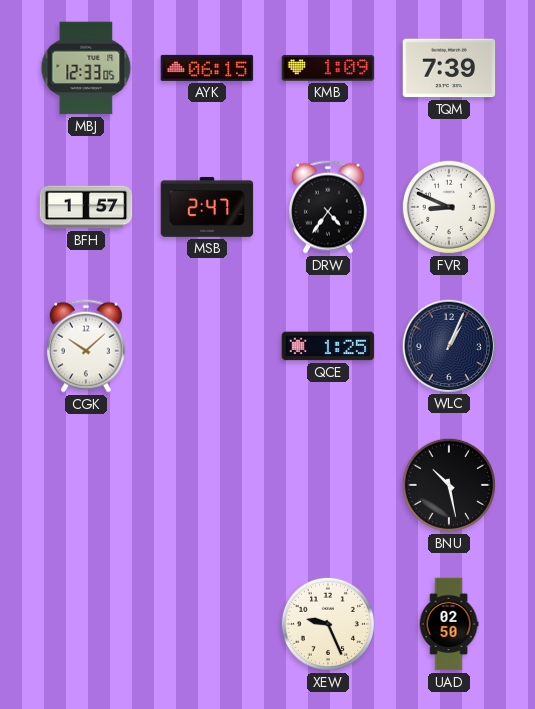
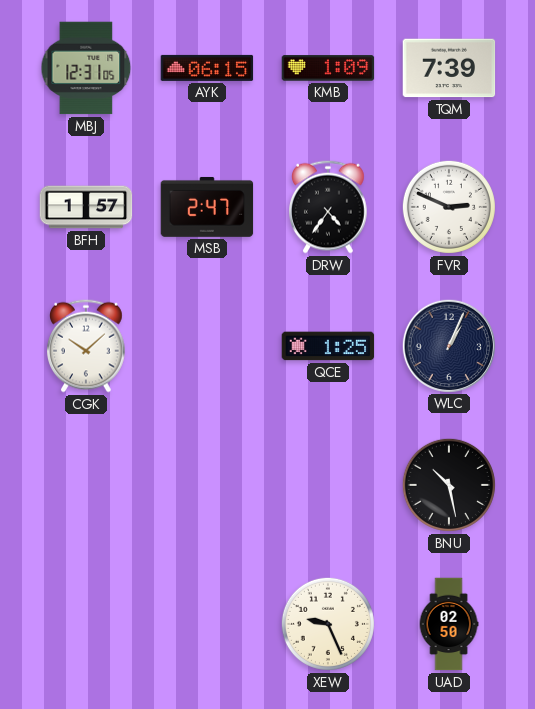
MBJ: 12:33 -> 12:31 (86, 68)
FVR: 8:49 -> 2:49 (449, 207)
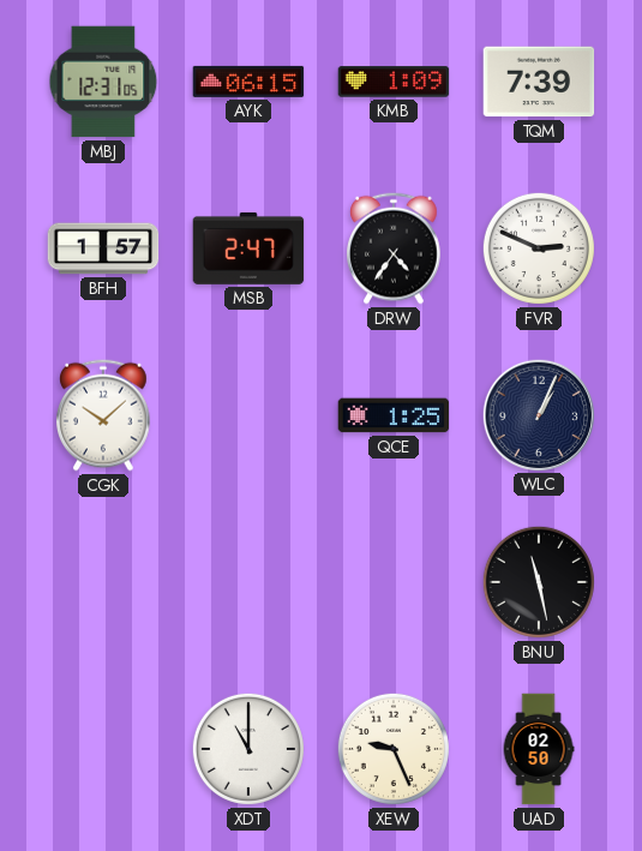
BNU: 10:28 -> 11:28 (539, 582)
XDT: none -> 11:00 (248, 749)
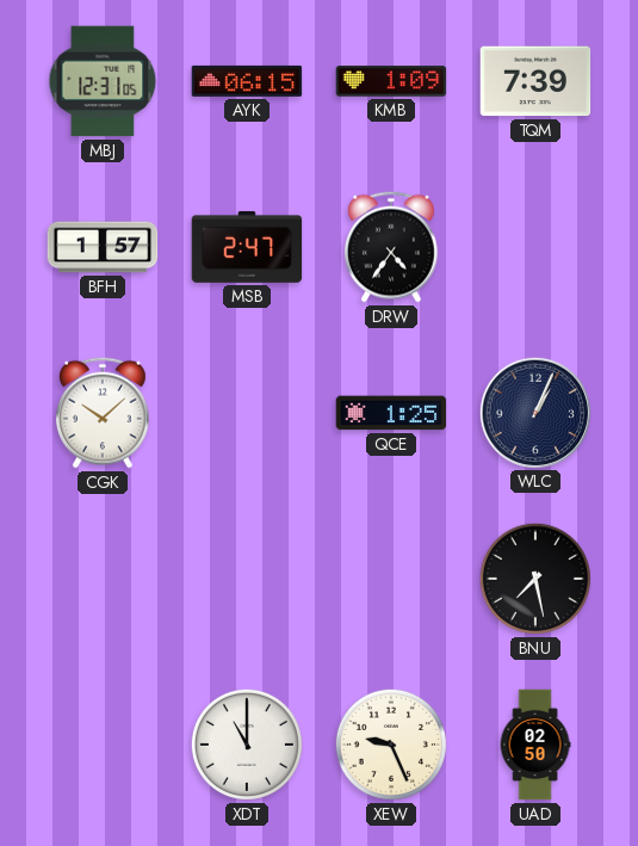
FVR: 2:49 -> none (539, 248)
BNU: 11:28 -> 7:28 (535, 579)
